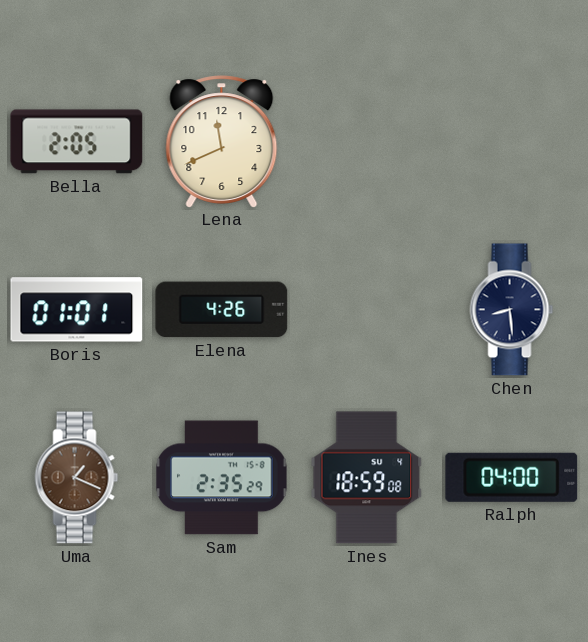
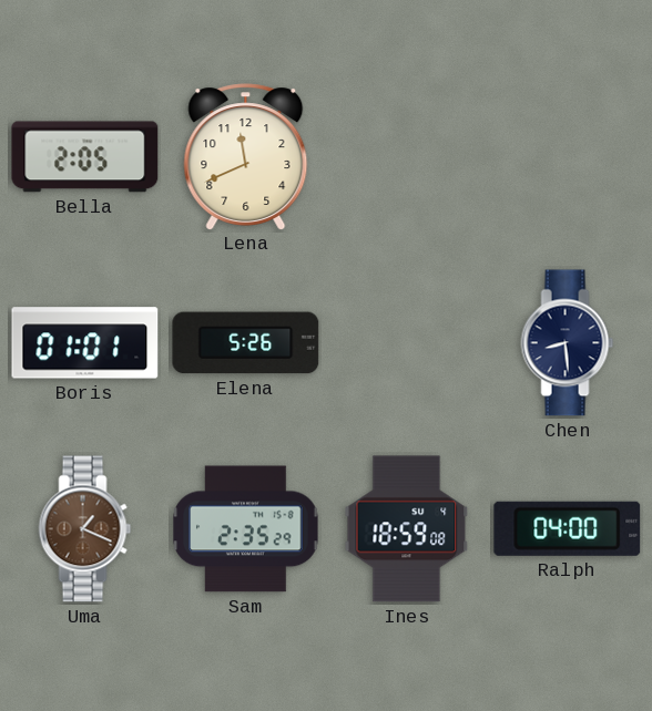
Elena: 4:26 -> 5:26 (246, 343)
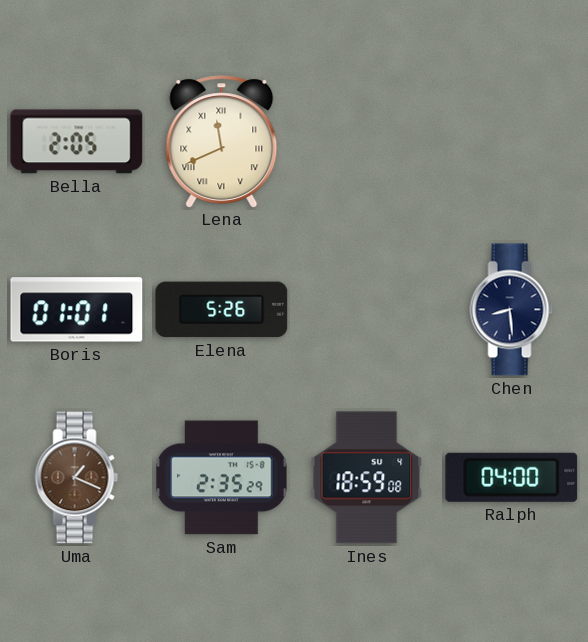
Lena numerals: Arabic -> Roman (222, 141)
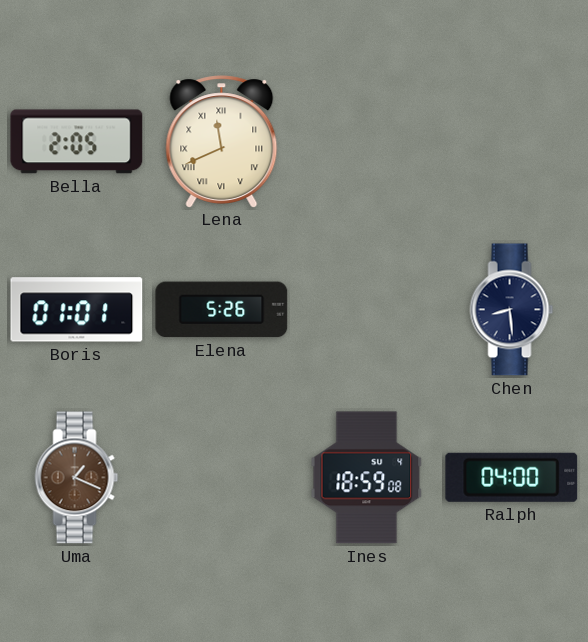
Sam: 2:35 -> none (222, 478)
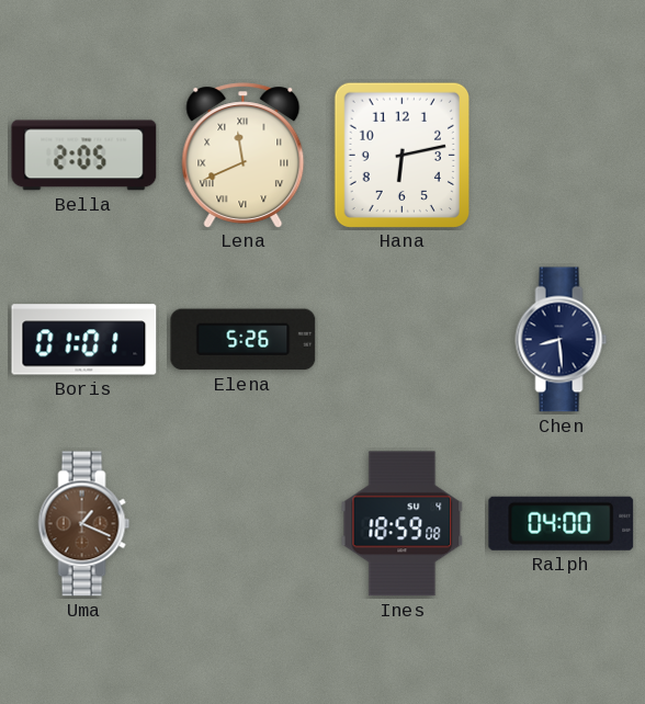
Hana: none -> 6:13 (401, 155)
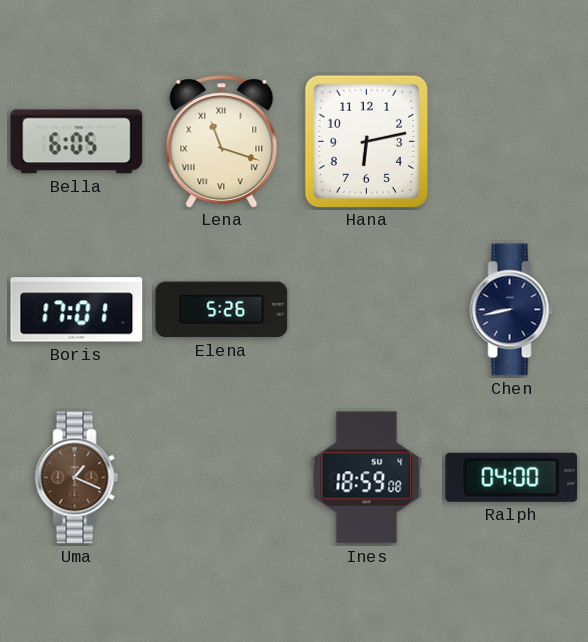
Bella: 2:05 -> 6:05 (77, 142)
Lena: 11:41 -> 11:18 (222, 141)
Boris: 01:01 -> 17:01 (77, 310)
Chen: 8:29 -> 8:43 (512, 310)
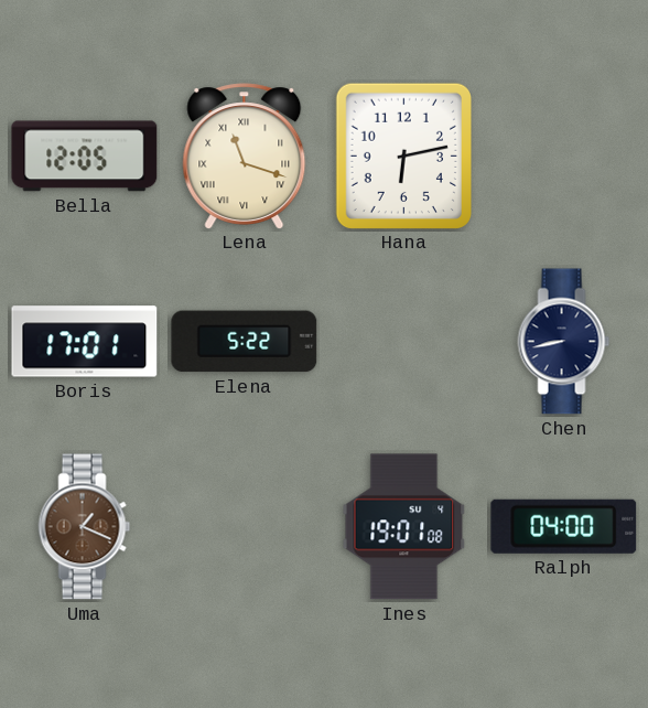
Bella: 6:05 -> 12:05 (85, 157)
Elena: 5:26 -> 5:22 (245, 342)
Ines: 18:59 -> 19:01 (404, 527)
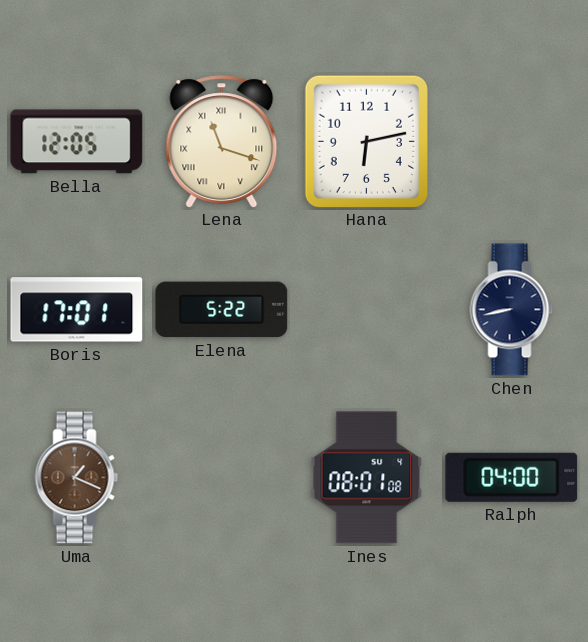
Ines: 19:01 -> 08:01 (367, 478)
